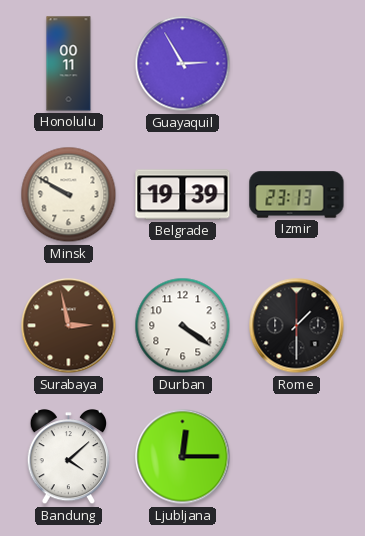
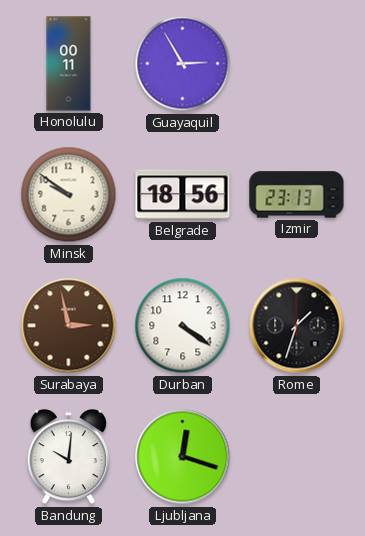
Minsk: 9:50 -> 9:51 (69, 195)
Belgrade: 19:39 -> 18:56 (183, 195)
Rome: 1:30 -> 1:33 (297, 326)
Bandung: 4:08 -> 10:01 (69, 458)
Ljubljana: 12:15 -> 12:18 (183, 457)
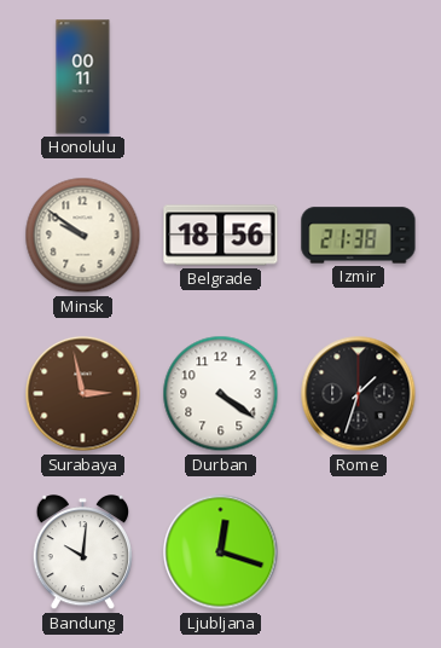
Guayaquil: 2:55 -> none (183, 64)
Izmir: 23:13 -> 21:38 (359, 236)
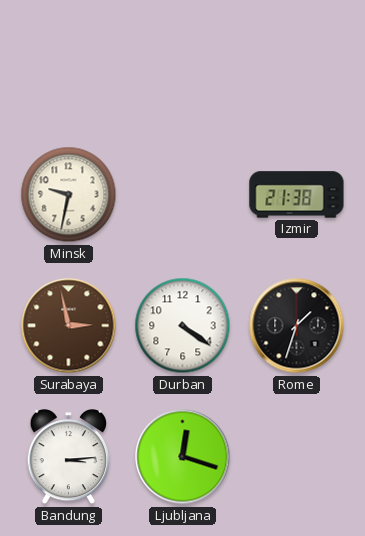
Honolulu: 00:11 -> none (83, 77)
Minsk: 9:51 -> 9:32 (69, 195)
Belgrade: 18:56 -> none (221, 236)
Bandung: 10:01 -> 3:14 (69, 458)
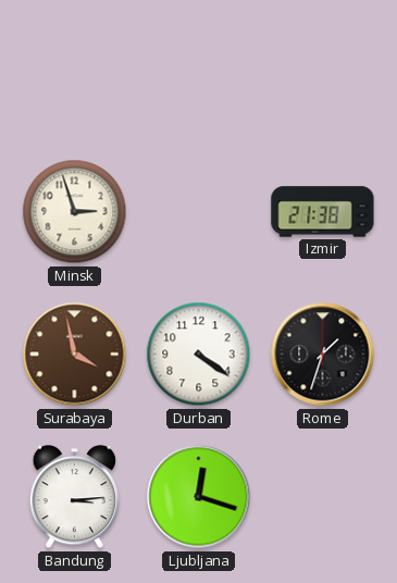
Minsk: 9:32 -> 2:57 (75, 212)
Surabaya: 2:58 -> 3:58 (75, 355)
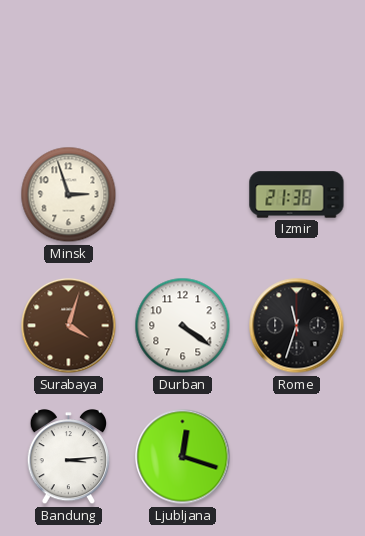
Surabaya: 3:58 -> 4:03 (69, 326)
Rome: 1:33 -> 11:33 (297, 326)
